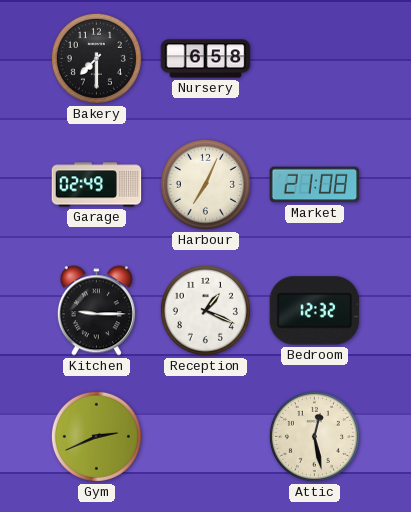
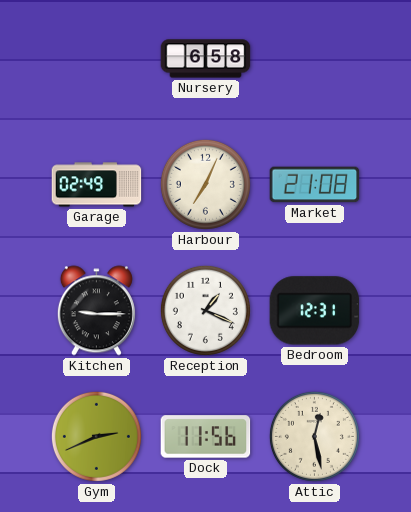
Bakery: 7:30 -> none (96, 58)
Bedroom: 12:32 -> 12:31 (315, 311)
Dock: none -> 11:56 (206, 437)
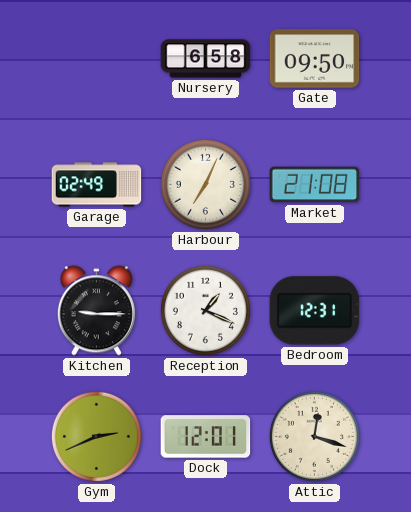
Gate: none -> 09:50 (315, 59)
Dock: 11:56 -> 12:01 (206, 437)
Attic: 12:28 -> 12:18 (314, 436)
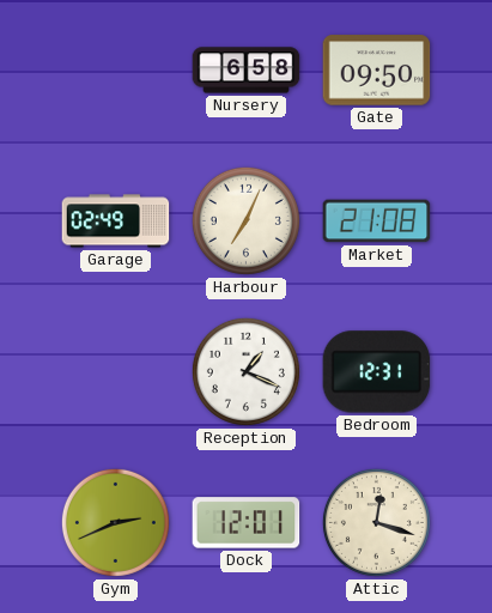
Kitchen: 9:15 -> none (96, 311)
